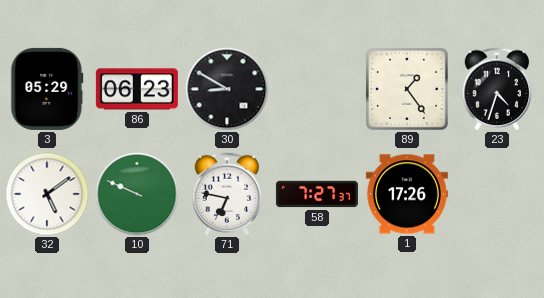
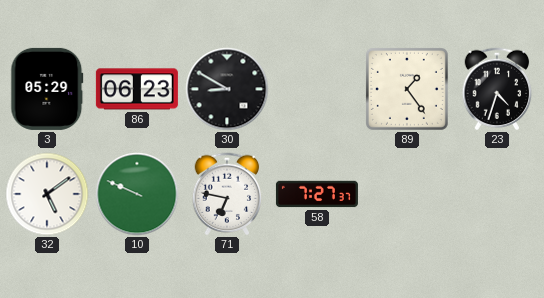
1: 17:26 -> none (407, 194)
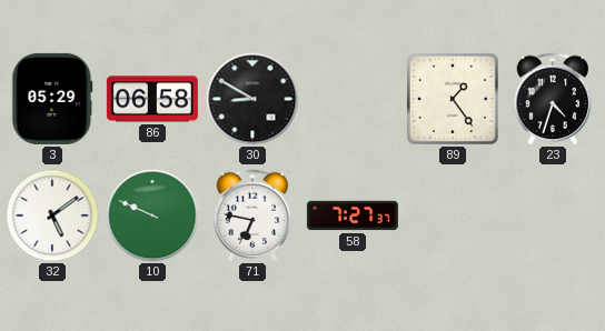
86: 06:23 -> 06:58 (152, 99)
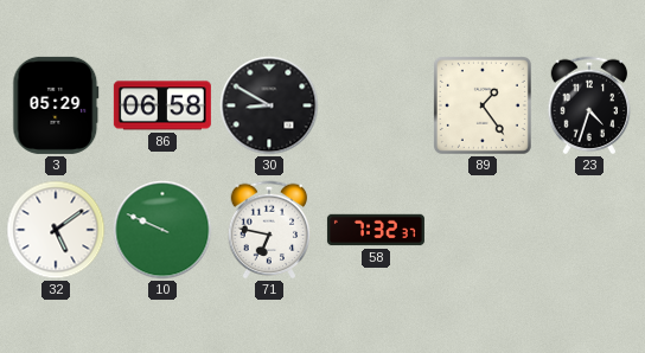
58: 7:27 -> 7:32 (376, 230)
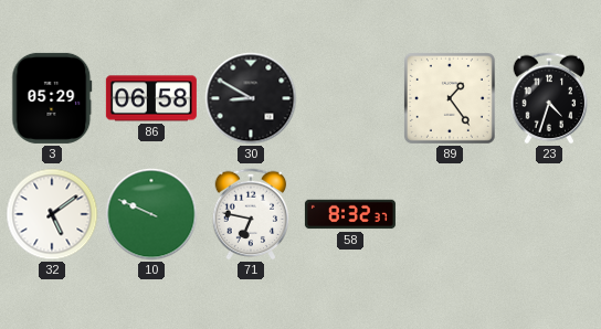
58: 7:32 -> 8:32 (350, 214)
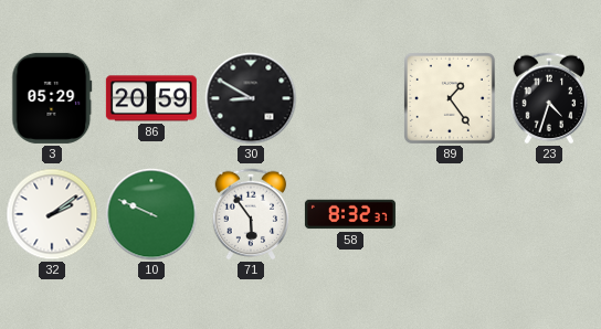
86: 06:58 -> 20:59 (151, 98)
32: 5:09 -> 2:09 (52, 214)
71: 6:47 -> 5:54 (251, 214)
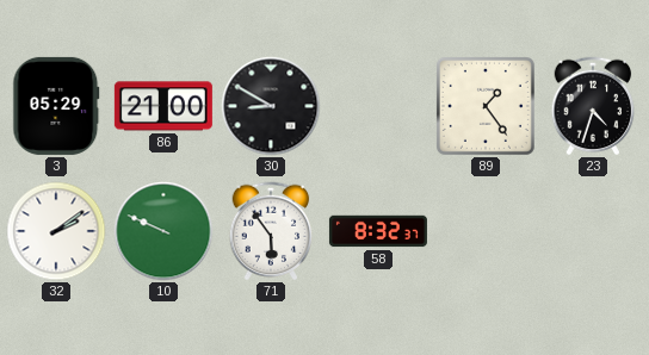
86: 20:59 -> 21:00 (163, 106)
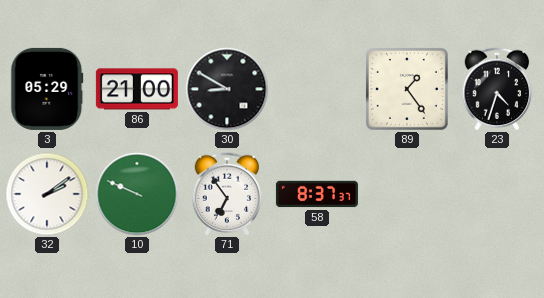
71: 5:54 -> 6:54 (227, 194)
58: 8:32 -> 8:37 (317, 194)
